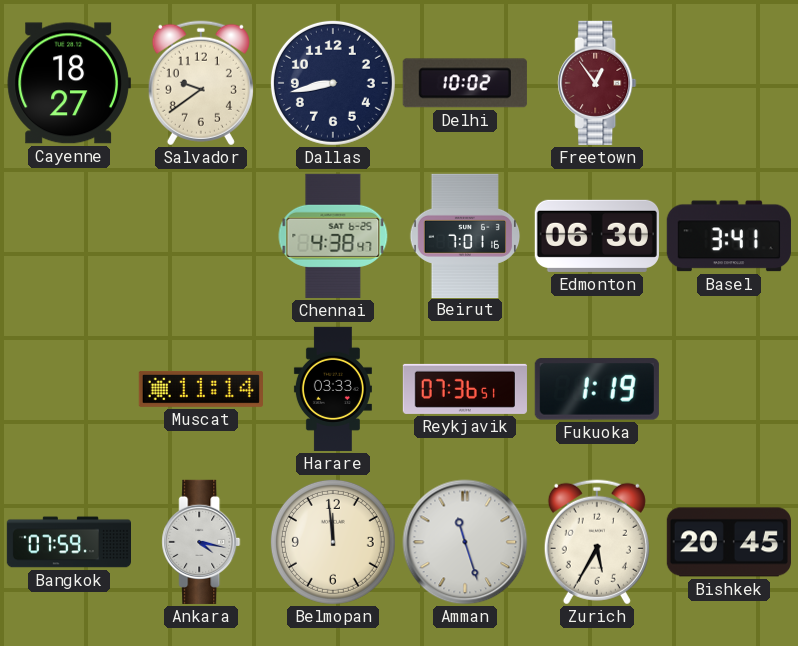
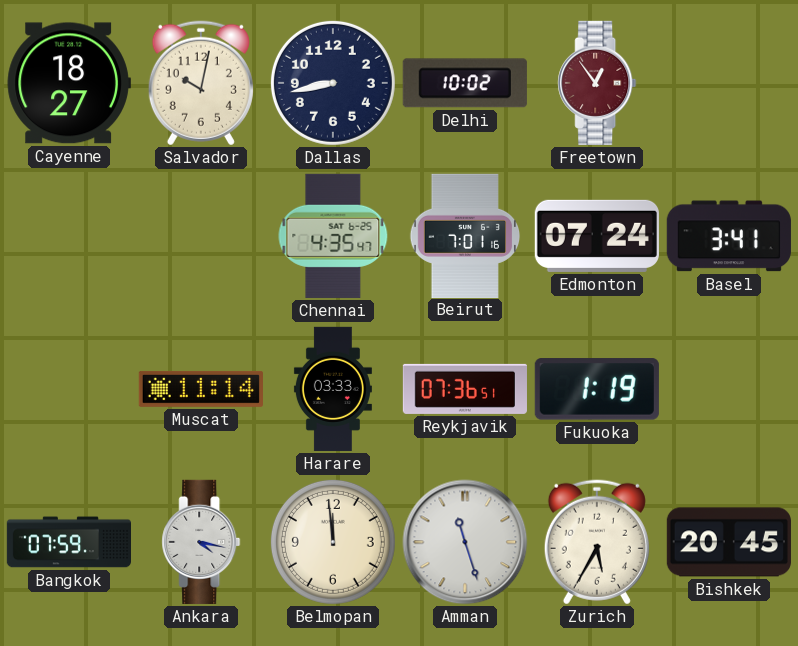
Salvador: 9:39 -> 10:02 (201, 83)
Chennai: 4:38 -> 4:35 (333, 236)
Edmonton: 06:30 -> 07:24 (597, 236)
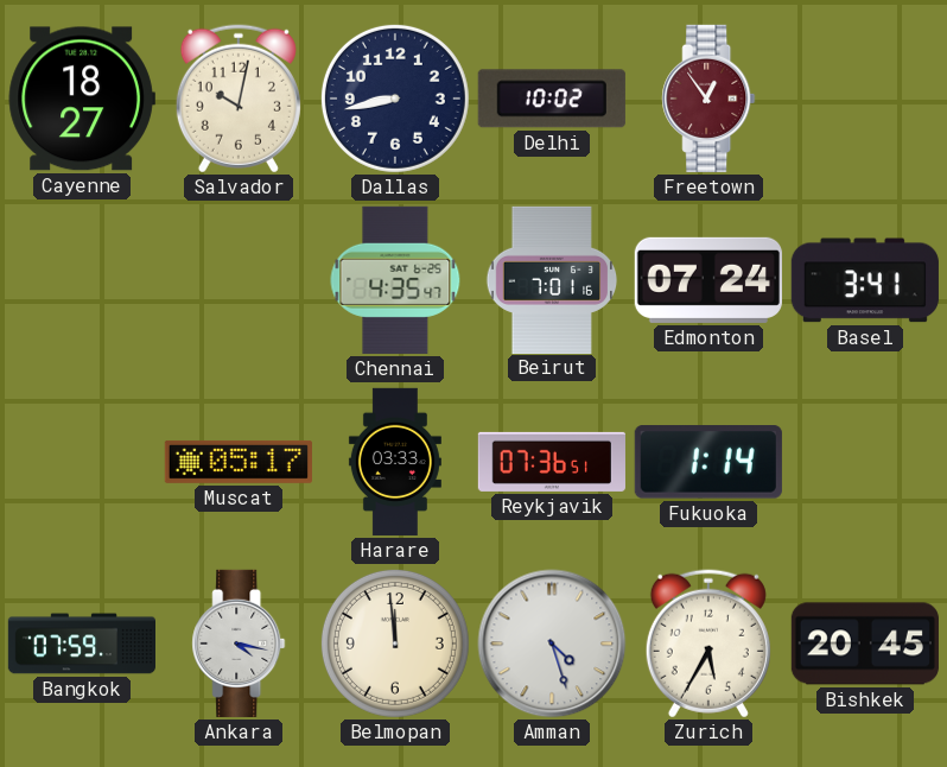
Muscat: 11:14 -> 05:17 (239, 462)
Fukuoka: 1:19 -> 1:14 (708, 462)
Amman: 11:27 -> 4:27 (552, 644)
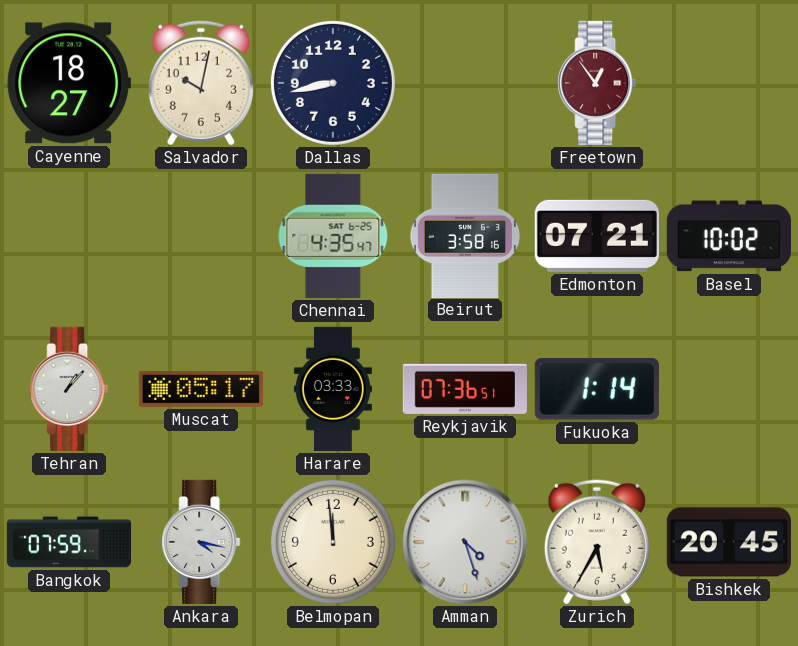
Delhi: 10:02 -> none (552, 99)
Beirut: 7:01 -> 3:58 (465, 235)
Edmonton: 07:24 -> 07:21 (597, 236)
Basel: 3:41 -> 10:02 (729, 236)
Tehran: none -> 1:07 (69, 389)
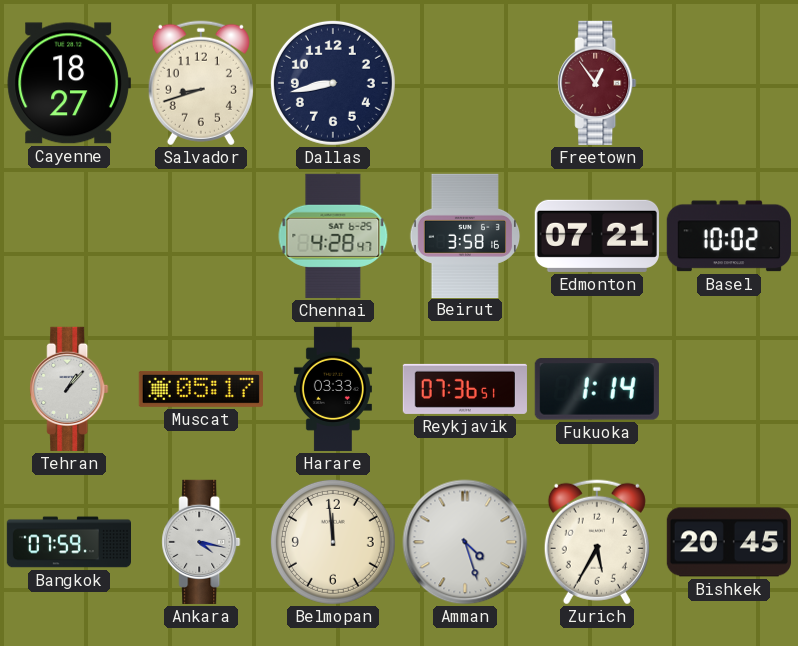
Salvador: 10:02 -> 8:42 (201, 83)
Chennai: 4:35 -> 4:28 (333, 236)
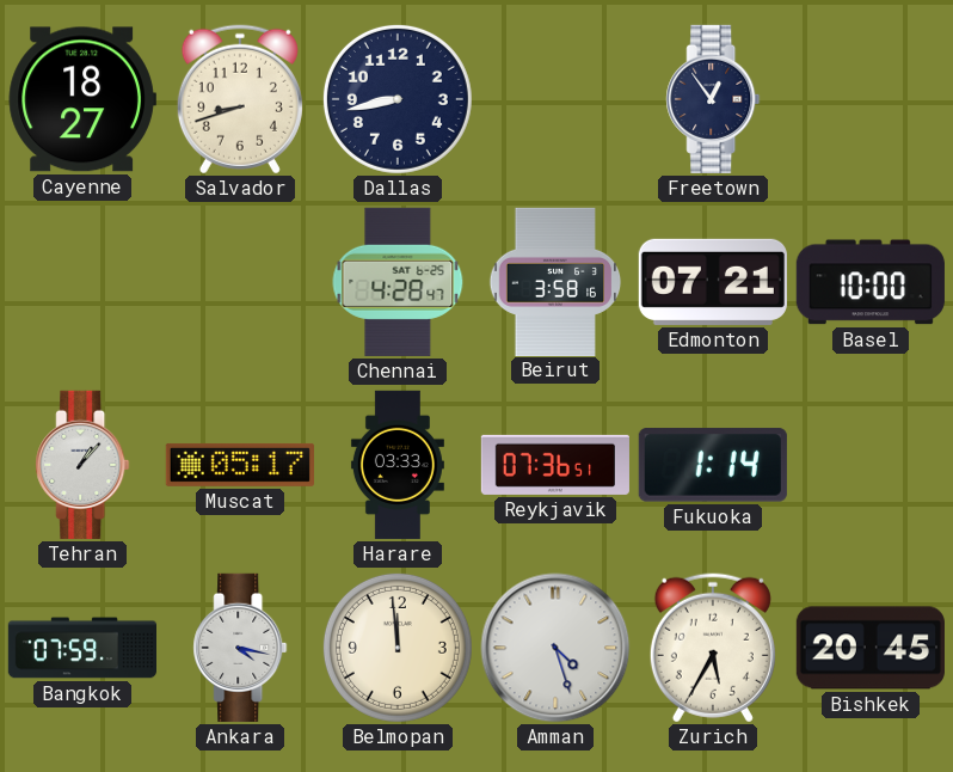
Freetown dial: burgundy -> navy (713, 99)
Basel: 10:02 -> 10:00 (871, 282)
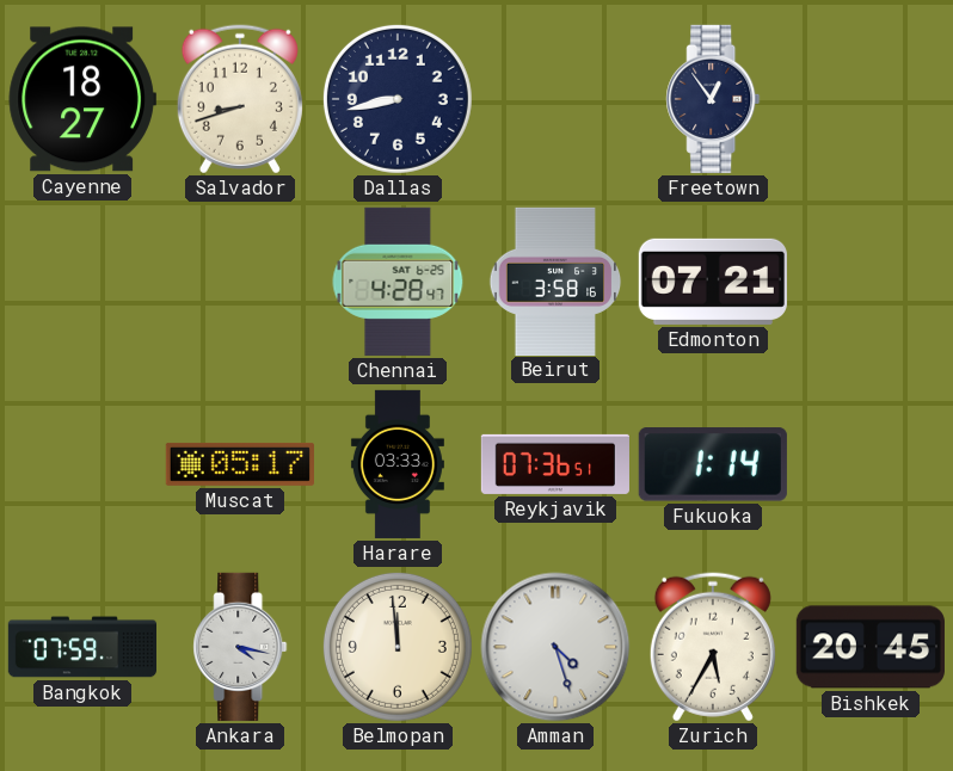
Basel: 10:00 -> none (871, 282)
Tehran: 1:07 -> none (82, 465)
